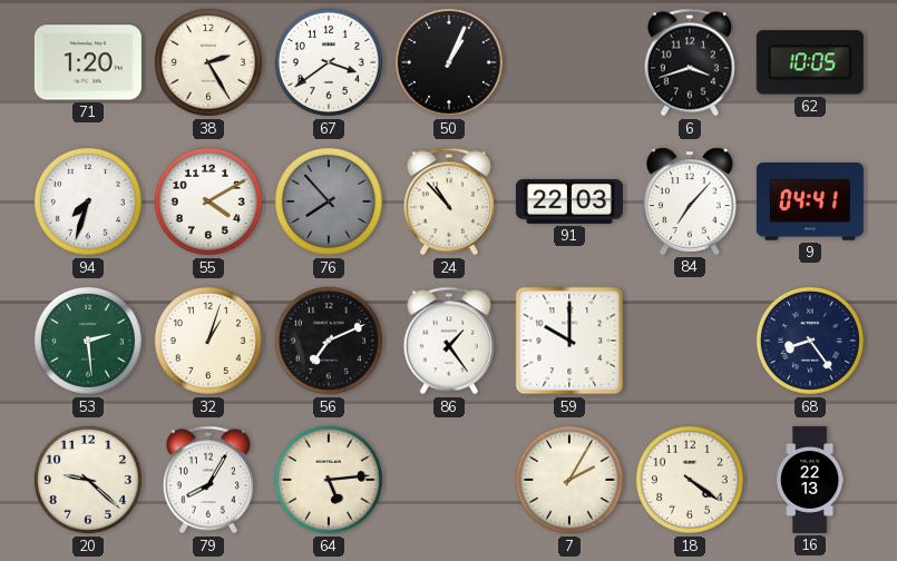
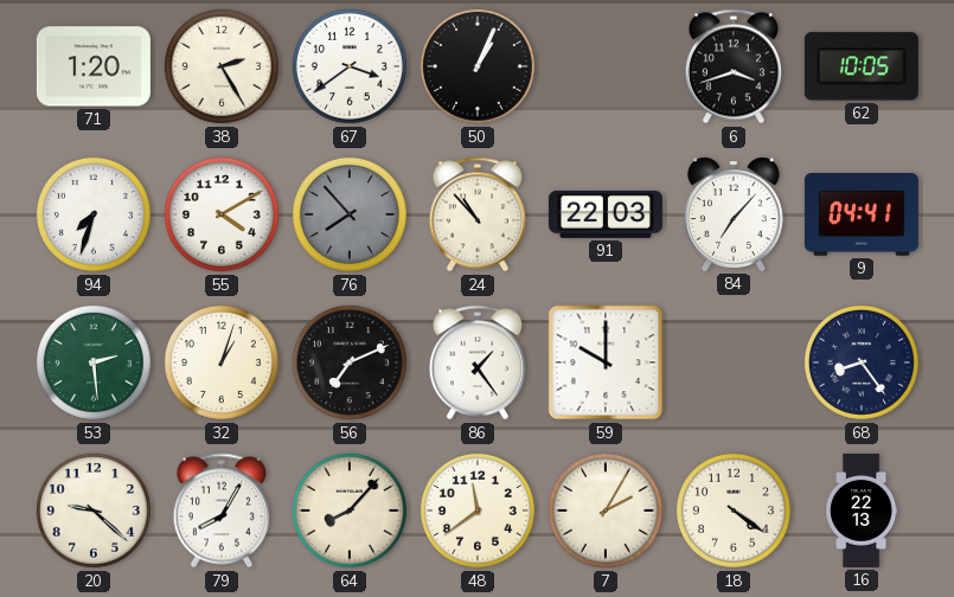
64: 5:14 -> 8:07 (350, 511)
48: none -> 11:39 (478, 511)
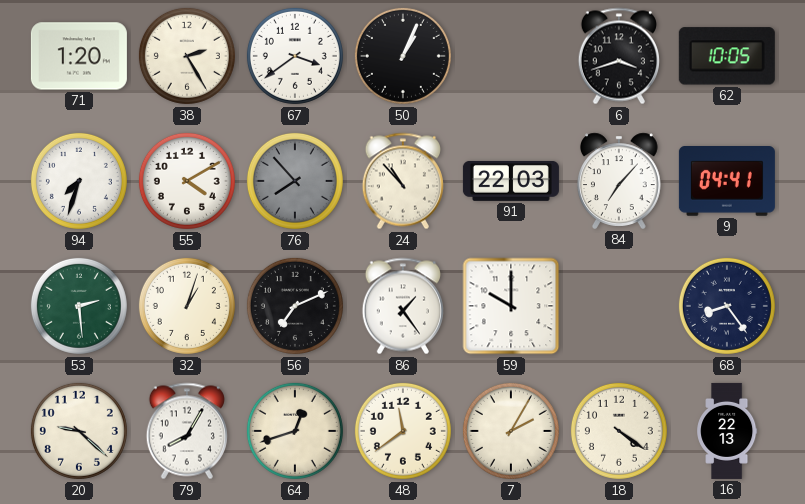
64: 8:07 -> 12:42 (295, 431)
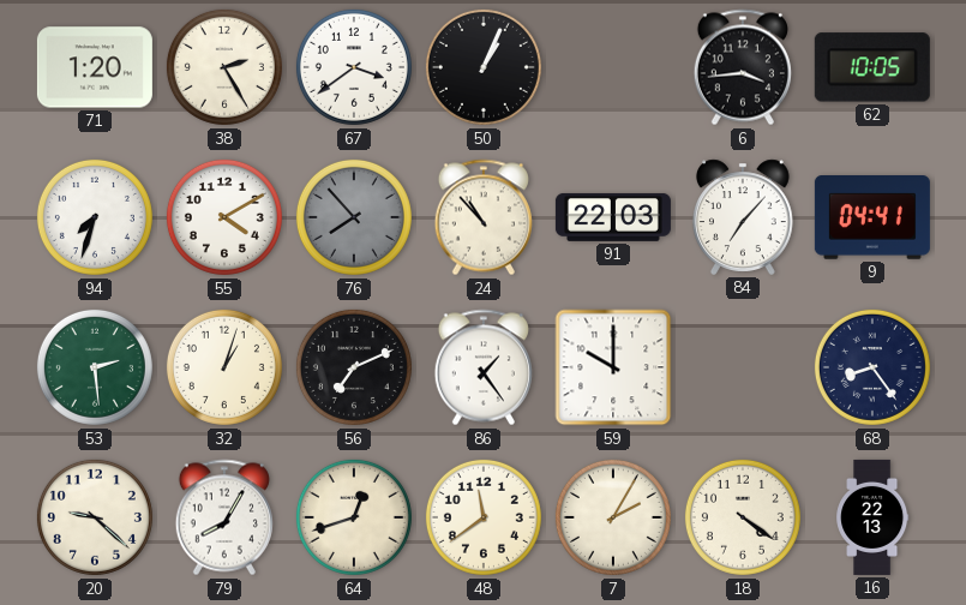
6: 3:42 -> 3:44 (743, 67)
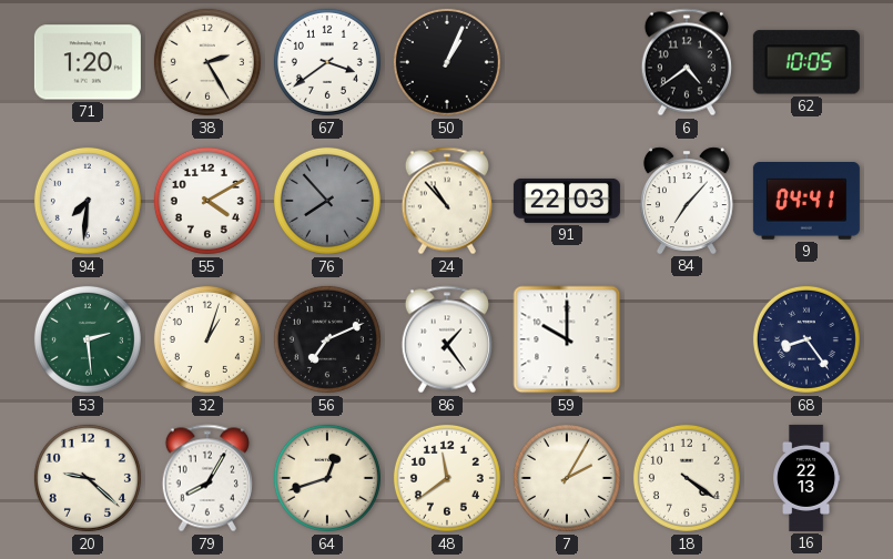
6: 3:44 -> 4:39 (687, 62)
94: 7:33 -> 7:31 (88, 201)
